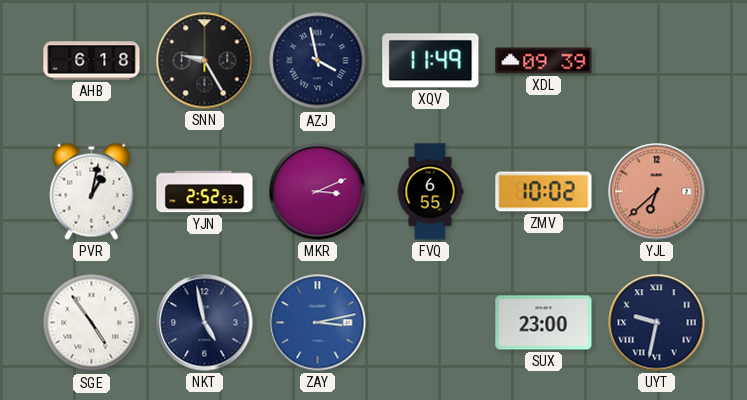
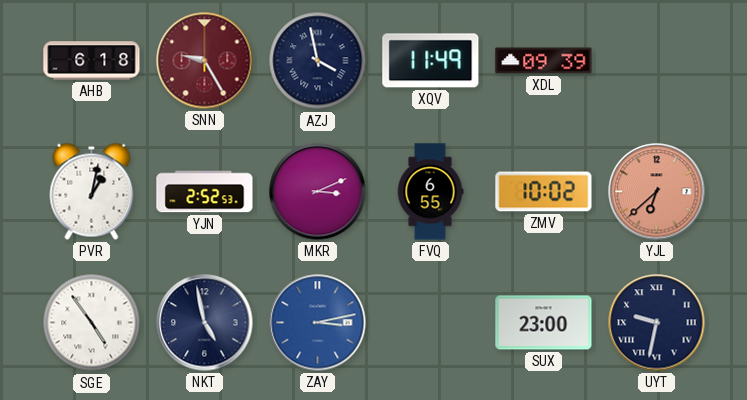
SNN dial: black -> burgundy (205, 61)
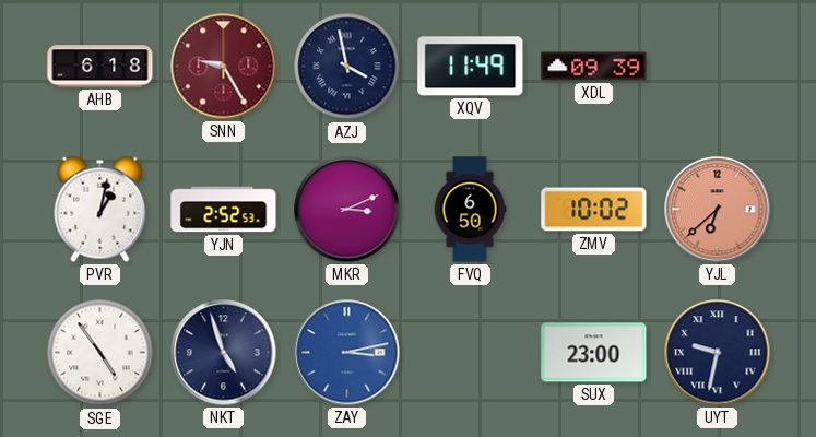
FVQ: 6:55 -> 6:50 (470, 210)
NKT: 4:58 -> 4:57 (224, 353)
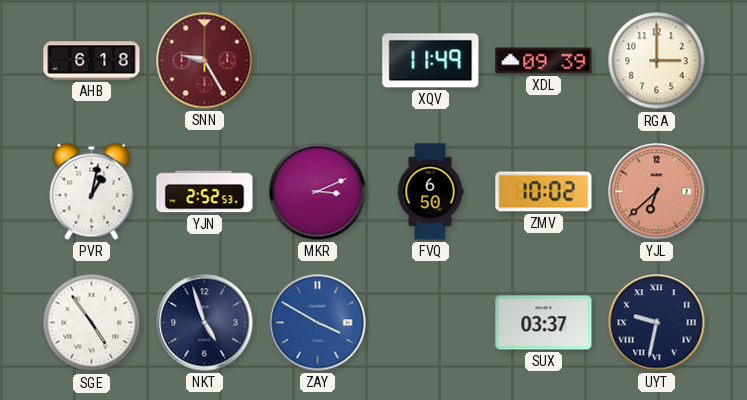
AZJ: 3:58 -> none (347, 67)
RGA: none -> 3:00 (657, 61)
ZAY: 3:13 -> 3:50 (318, 323)
SUX: 23:00 -> 03:37 (544, 323)
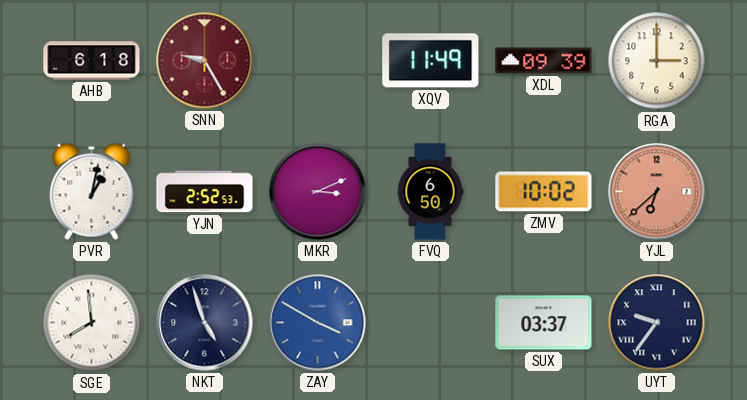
SGE: 4:54 -> 7:59 (92, 323)
UYT: 9:32 -> 9:36 (657, 323)
